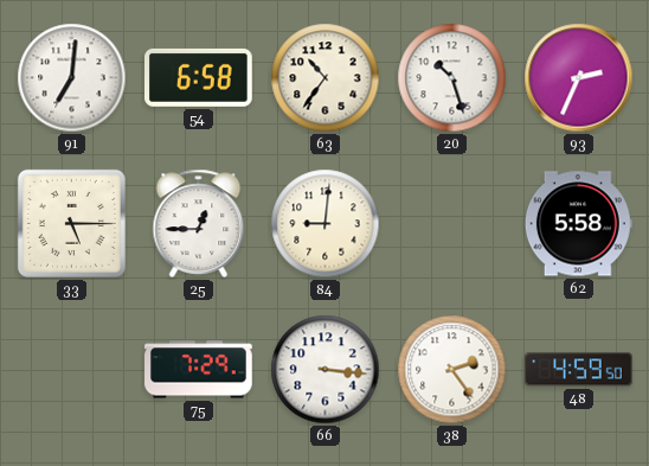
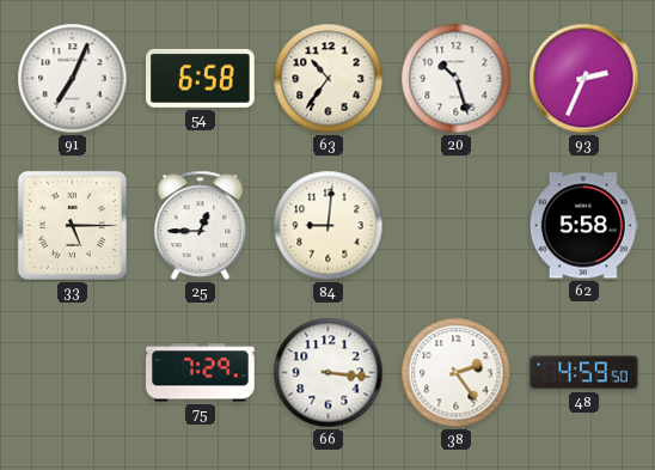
91: 7:01 -> 7:04 (73, 79)
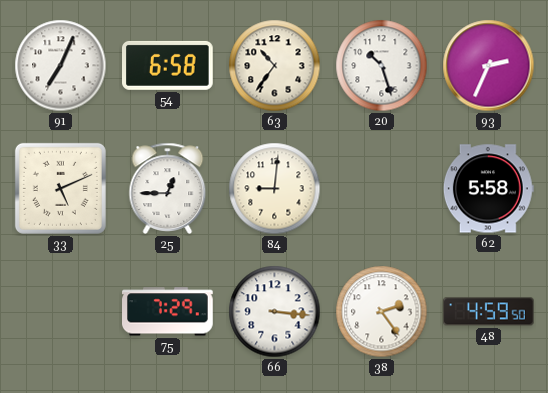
33: 5:15 -> 5:11 (60, 188)
